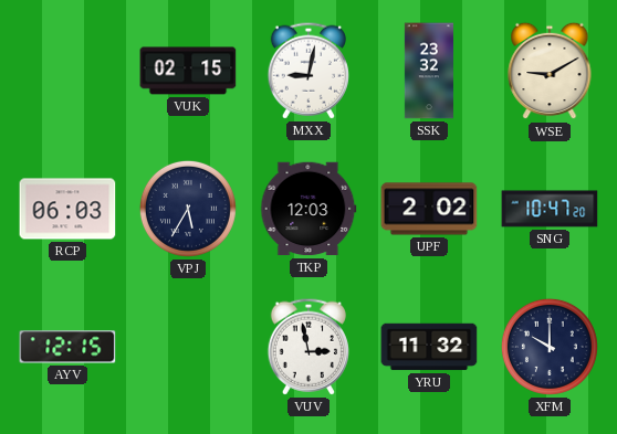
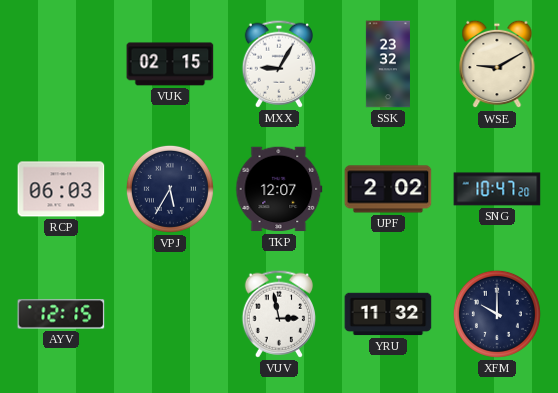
MXX: 9:02 -> 9:05 (278, 64)
TKP: 12:03 -> 12:07 (279, 189)
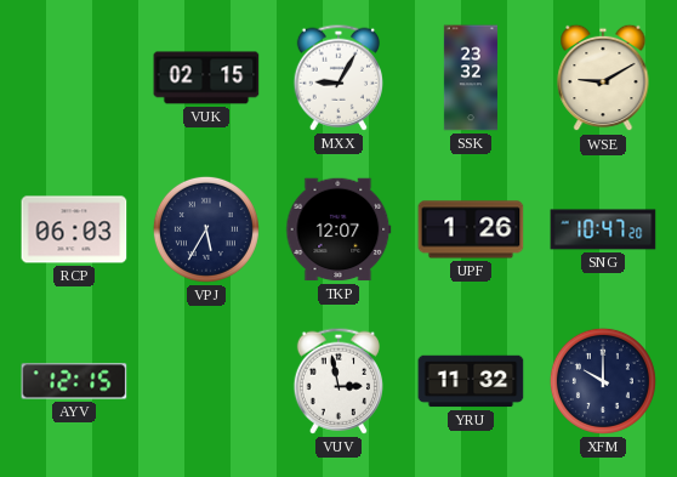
UPF: 2:02 -> 1:26 (471, 229)
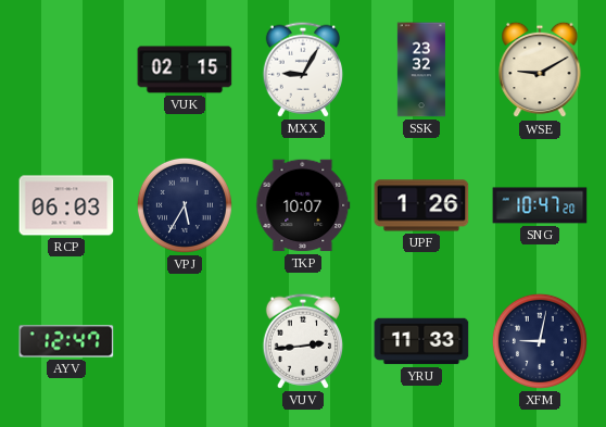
TKP: 12:07 -> 10:07 (303, 205)
AYV: 12:15 -> 12:47 (66, 341)
VUV: 2:58 -> 2:44 (302, 341)
YRU: 11:32 -> 11:33 (421, 341)
XFM: 10:00 -> 9:02 (540, 341)
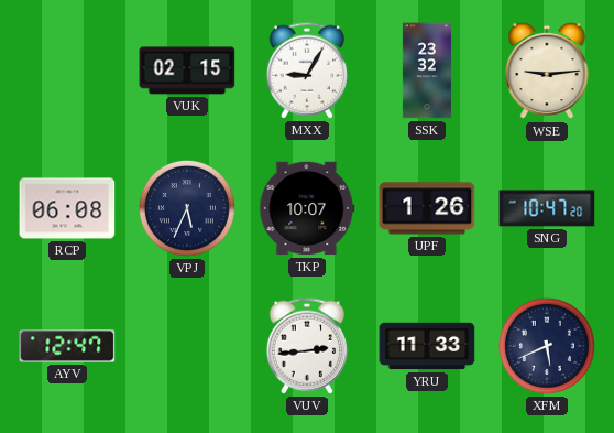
WSE: 9:10 -> 9:14 (547, 71)
RCP: 06:03 -> 06:08 (67, 208)
VPJ: 5:35 -> 5:34 (187, 208)
XFM: 9:02 -> 5:41 (547, 346)
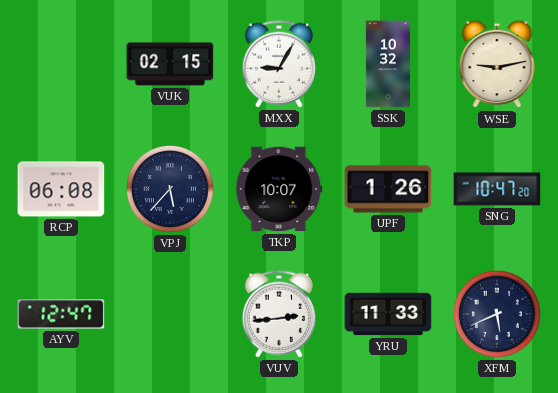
SSK: 23:32 -> 10:32 (388, 64)
WSE: 9:14 -> 9:13 (497, 64)
VPJ: 5:34 -> 5:37 (170, 189)
